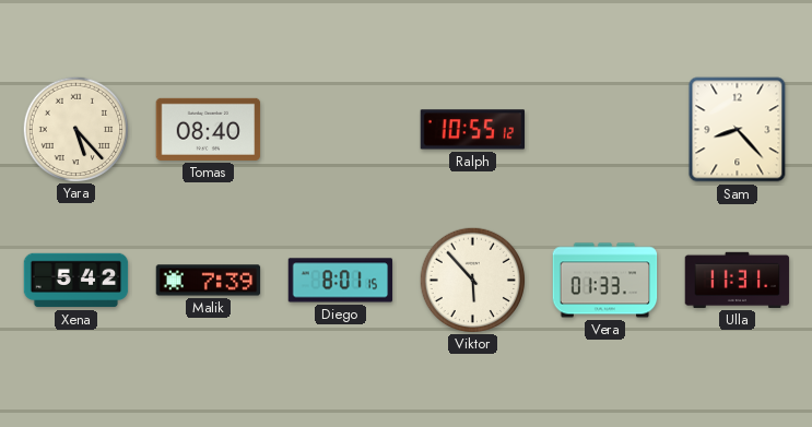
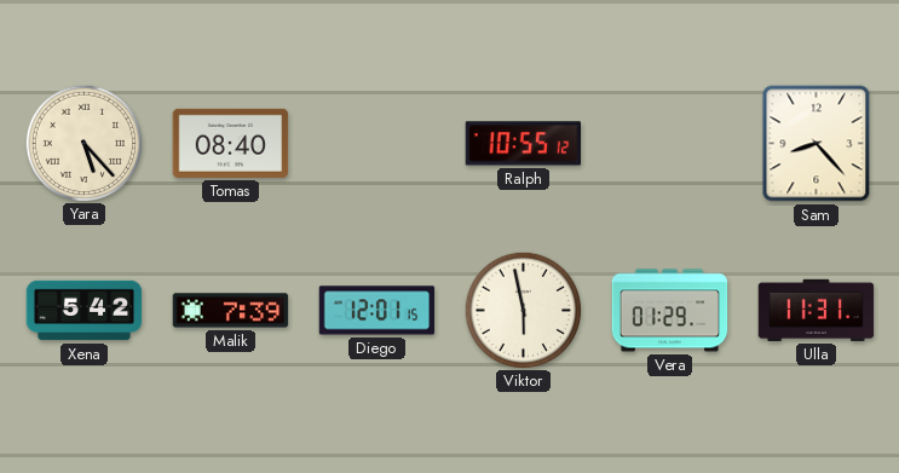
Diego: 8:01 -> 12:01 (378, 311)
Viktor: 5:53 -> 5:58 (523, 310)
Vera: 01:33 -> 01:29 (670, 311)
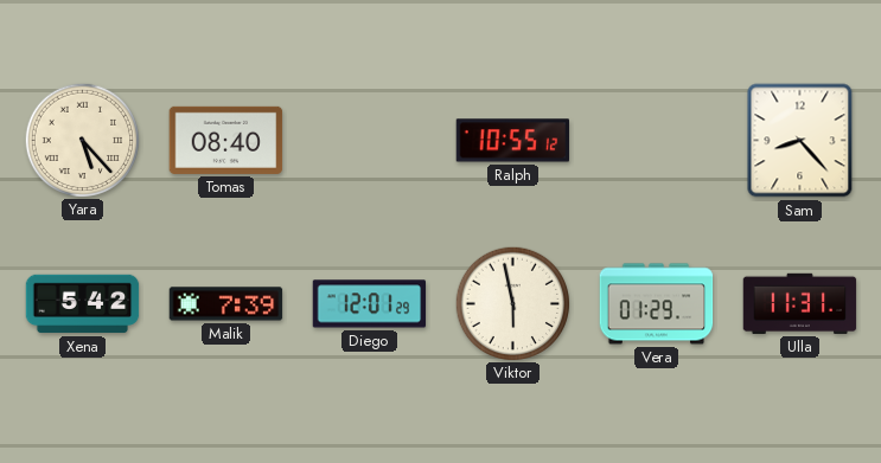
Diego: 12:01:15 -> 12:01:29 (370, 304)
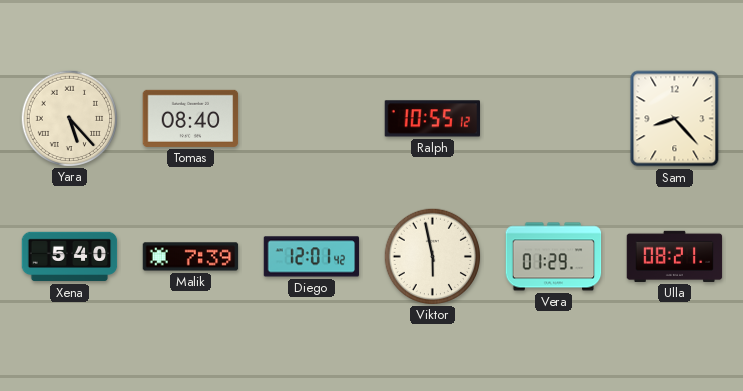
Xena: 5:42 -> 5:40 (70, 257)
Diego: 12:01:29 -> 12:01:42 (312, 257)
Ulla: 11:31 -> 08:21 (675, 256)
